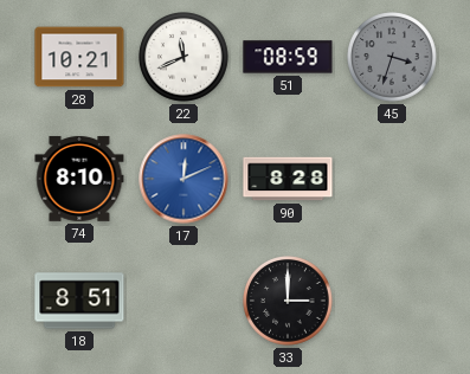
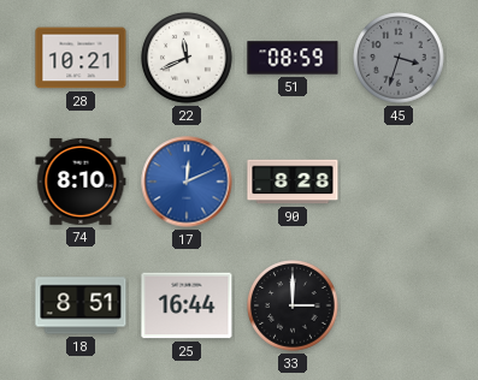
25: none -> 16:44 (187, 305)
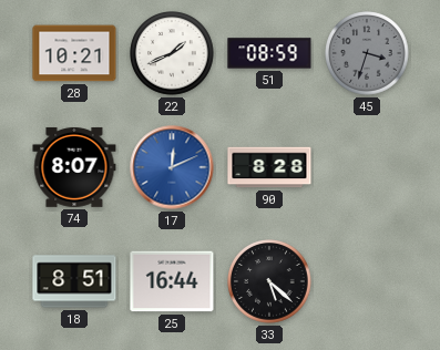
22: 11:41 -> 1:41 (172, 53)
74: 8:10 -> 8:07 (74, 167)
33: 3:00 -> 5:22 (269, 281)
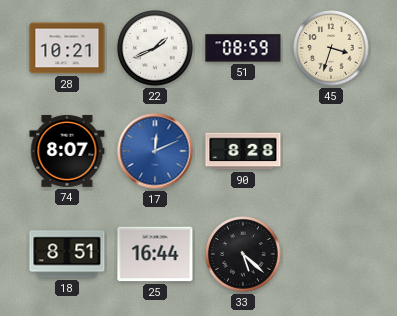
45 dial: grey -> cream (331, 48)
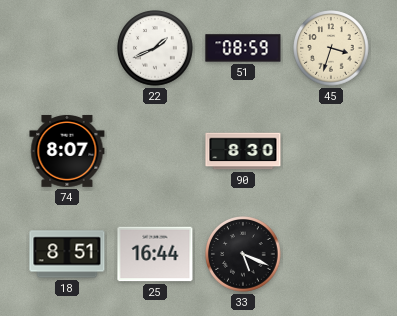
28: 10:21 -> none (67, 48)
17: 12:11 -> none (155, 151)
90: 8:28 -> 8:30 (243, 151)
33: 5:22 -> 5:19 (243, 254)
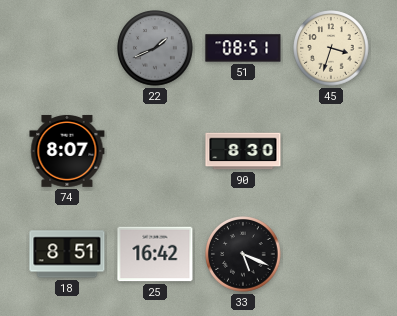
22 dial: white -> grey (155, 48)
51: 08:59 -> 08:51 (243, 48)
25: 16:44 -> 16:42 (155, 254)
